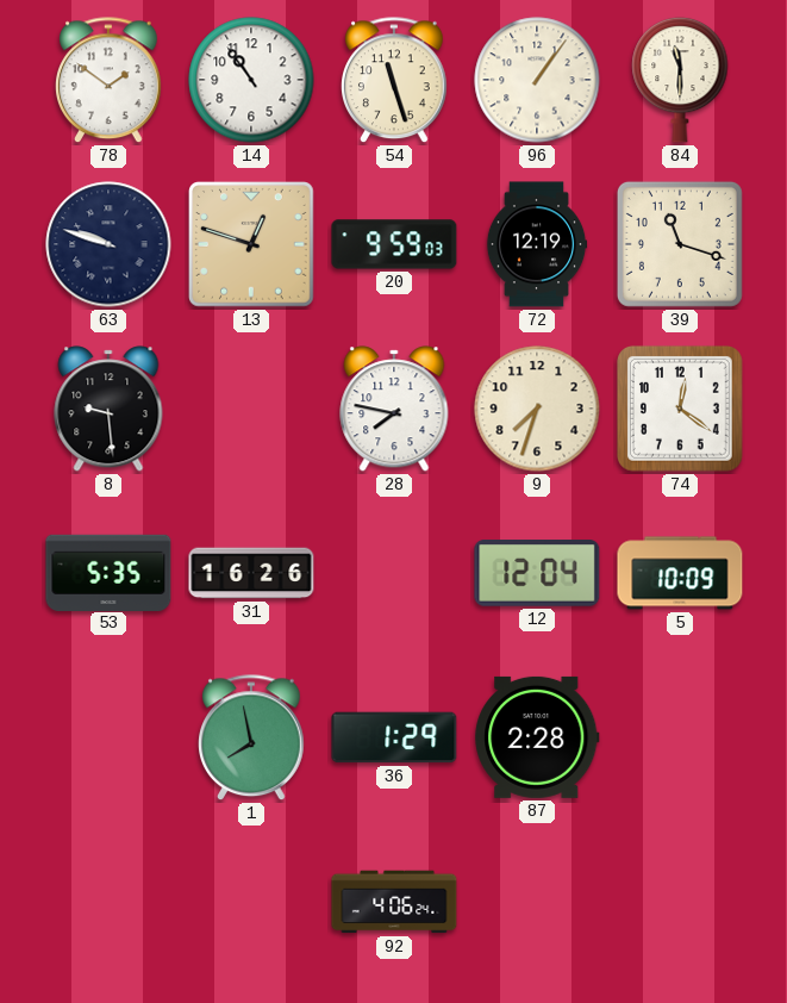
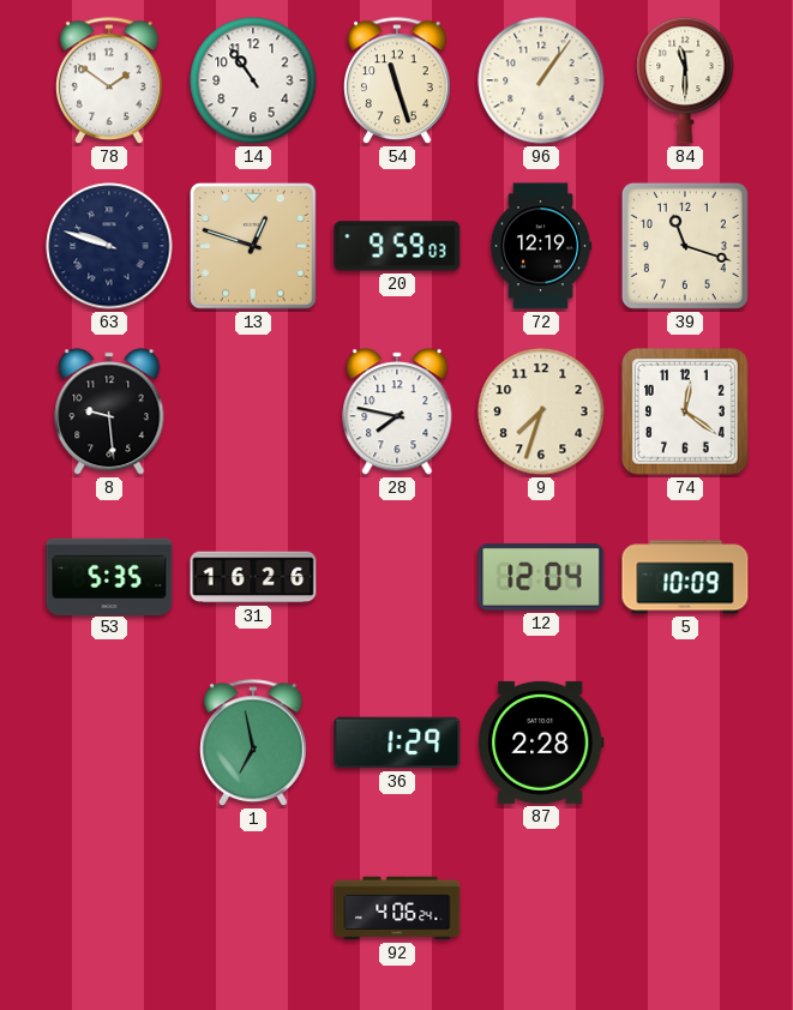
1: 7:58 -> 6:58 (254, 744)
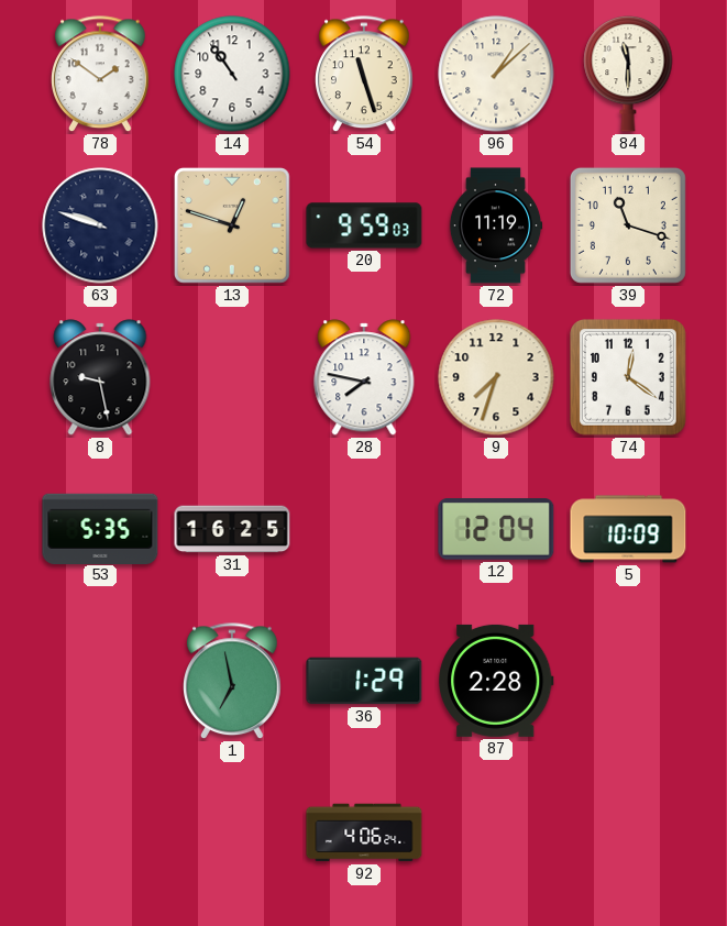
96: 1:06 -> 1:08 (496, 74)
72: 12:19 -> 11:19 (496, 225)
8: 9:29 -> 9:28 (100, 377)
31: 16:26 -> 16:25 (232, 529)
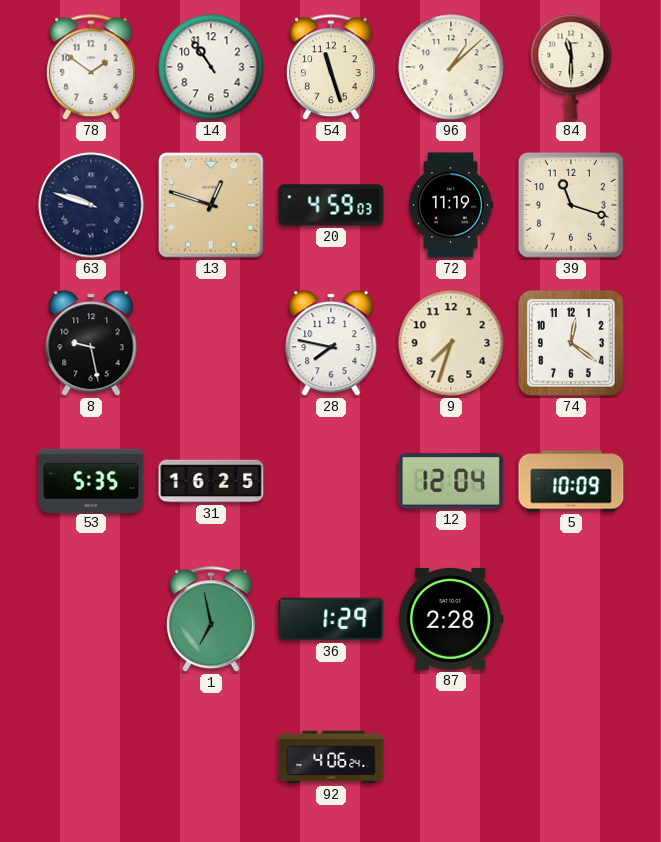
20: 9:59 -> 4:59 (331, 205)
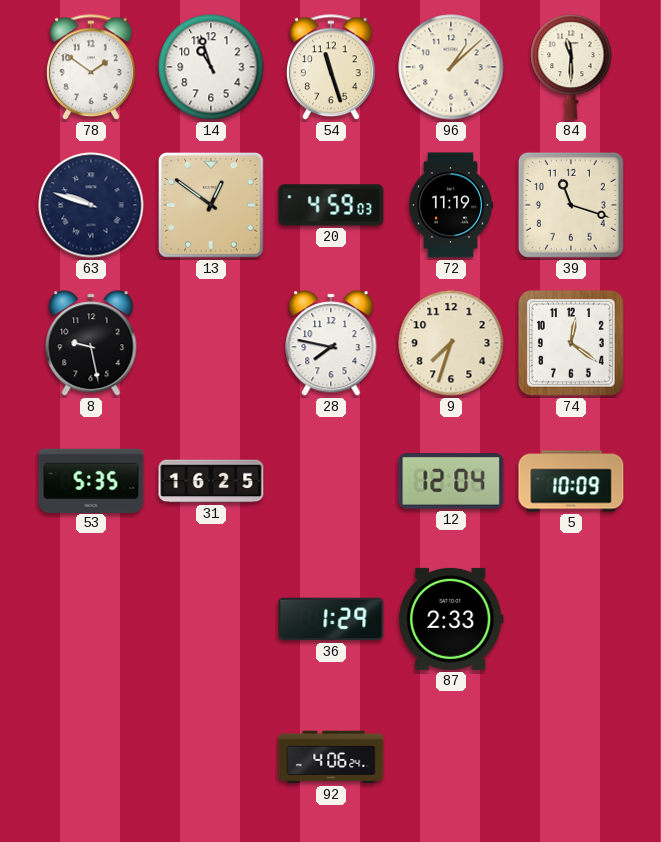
14: 10:54 -> 10:57 (211, 67)
13: 12:48 -> 12:51 (212, 206)
1: 6:58 -> none (212, 620)
87: 2:28 -> 2:33 (451, 619)
